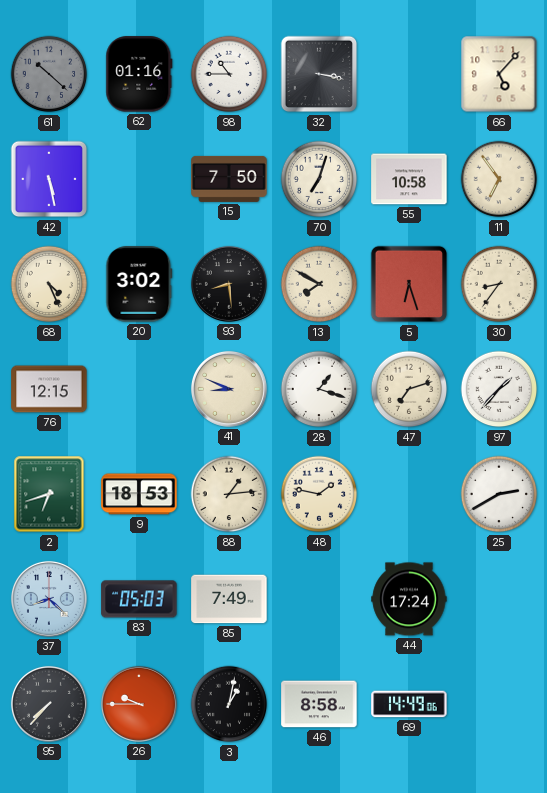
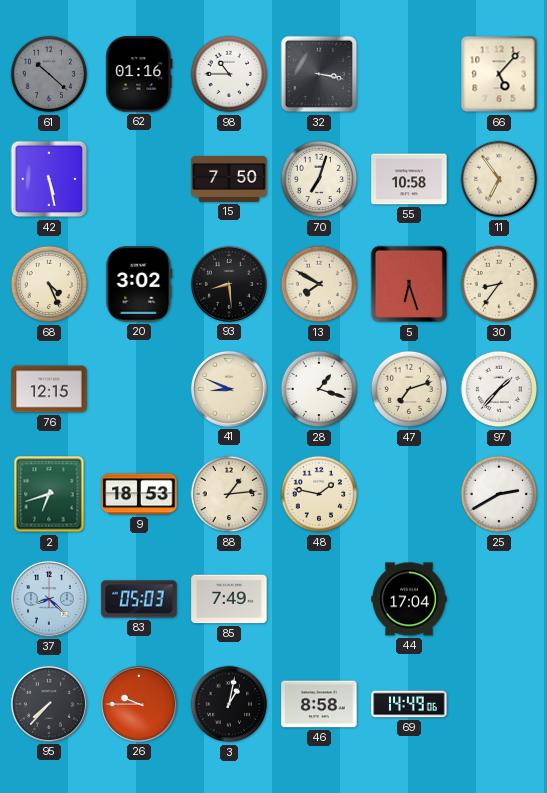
44: 17:24 -> 17:04 (409, 599)
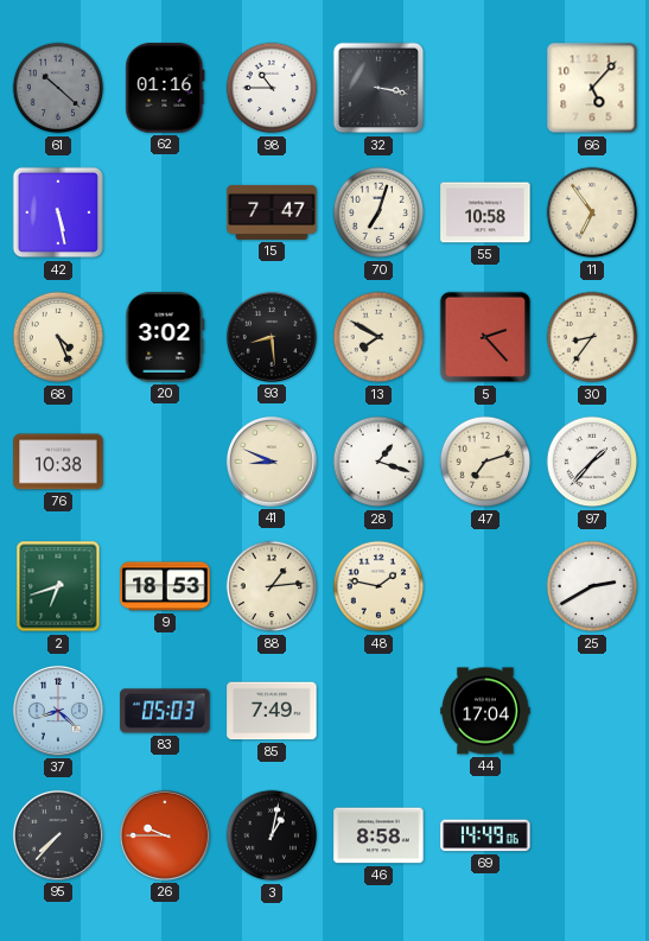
15: 7:50 -> 7:47 (272, 212)
5: 6:27 -> 2:23 (485, 337)
76: 12:15 -> 10:38 (58, 462)
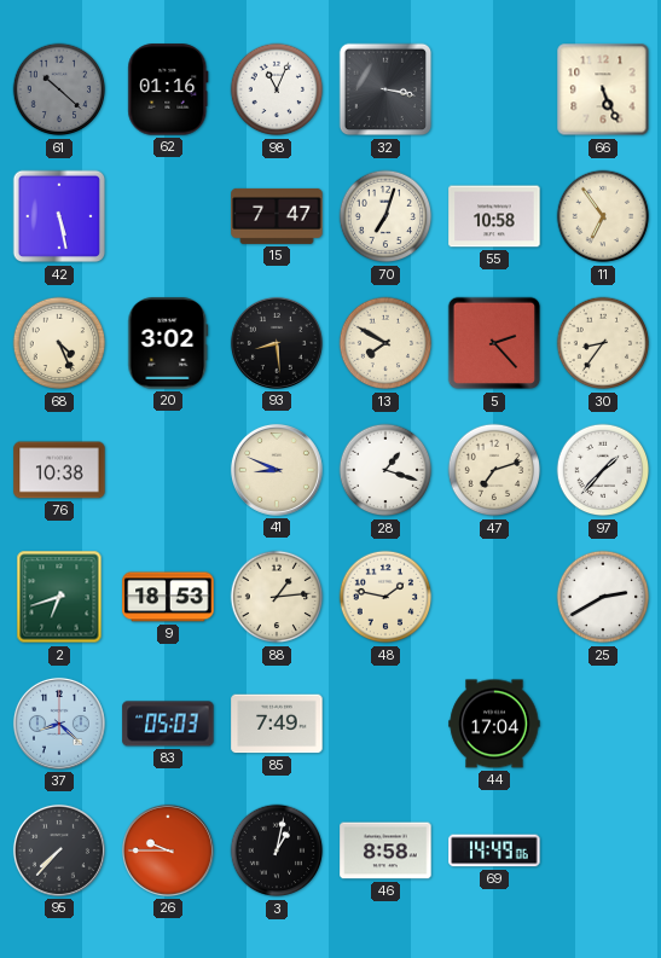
98: 10:45 -> 11:04 (277, 89)
66: 5:07 -> 5:26 (603, 89)
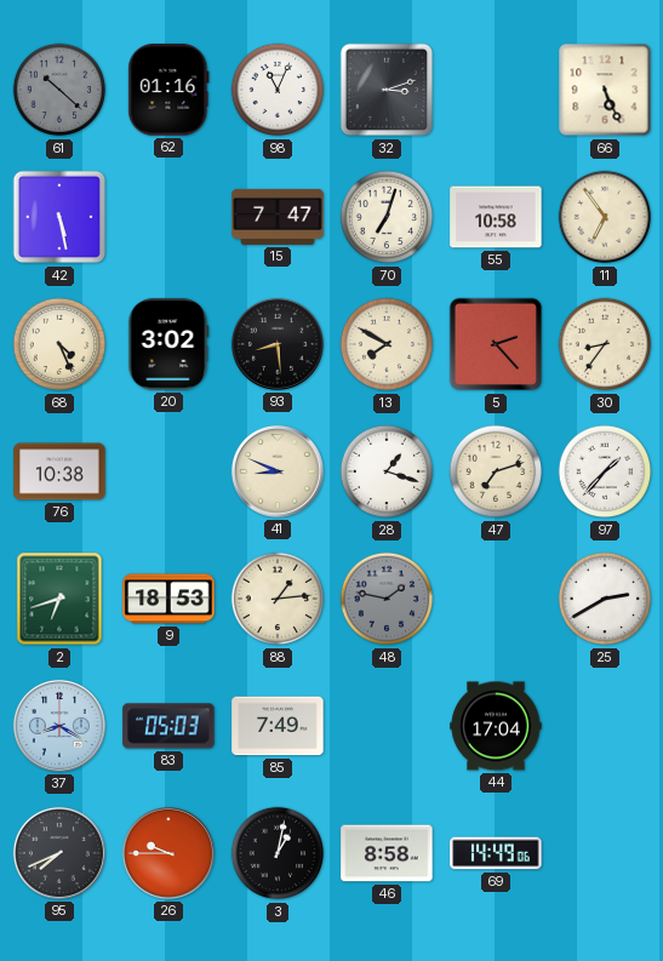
32: 3:17 -> 3:12 (387, 90)
48 dial: cream -> grey (387, 599)
37: 8:22 -> 8:20 (59, 726)
95: 7:37 -> 7:41 (59, 853)
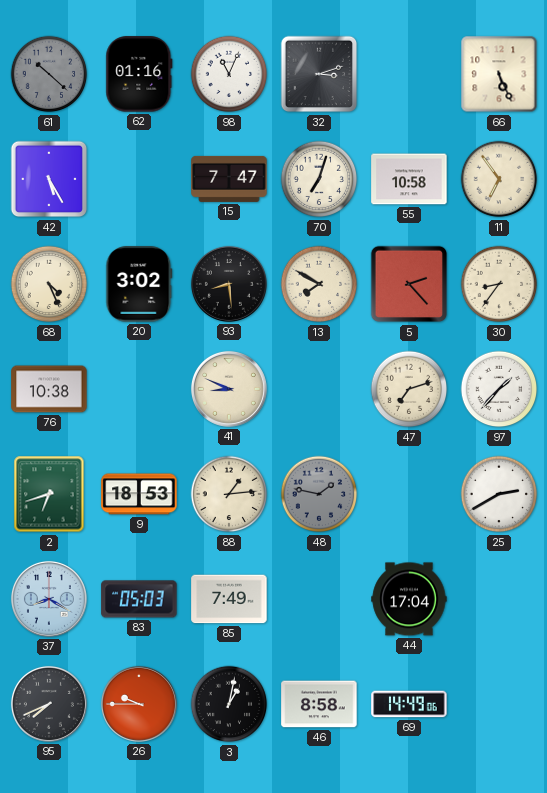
42: 5:28 -> 5:25 (49, 179)
28: 1:18 -> none (387, 471)
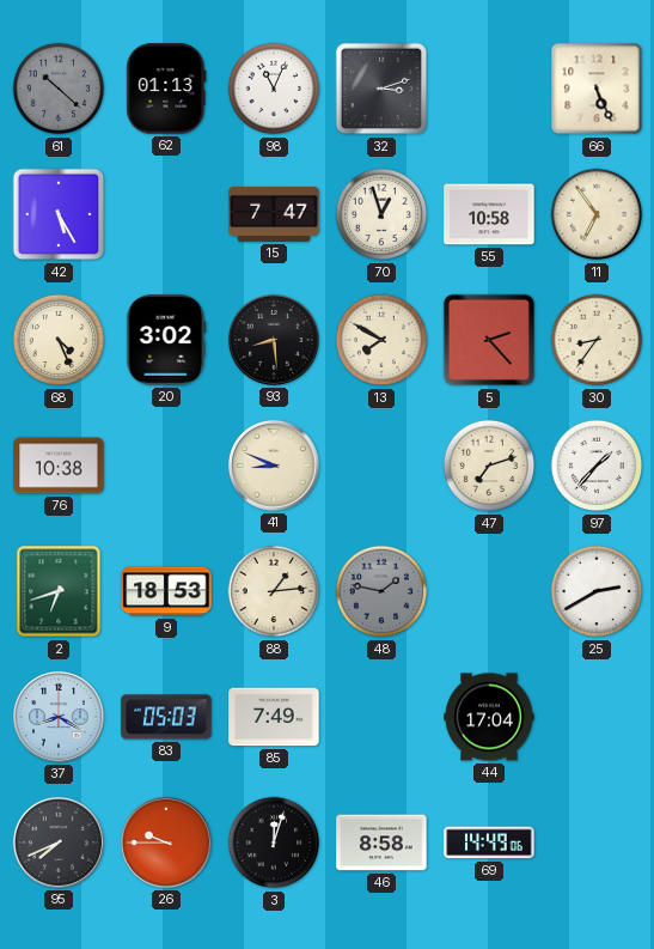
62: 01:16 -> 01:13 (166, 89)
70: 7:03 -> 12:57 (381, 214)
3: 1:02 -> 12:03 (274, 842)
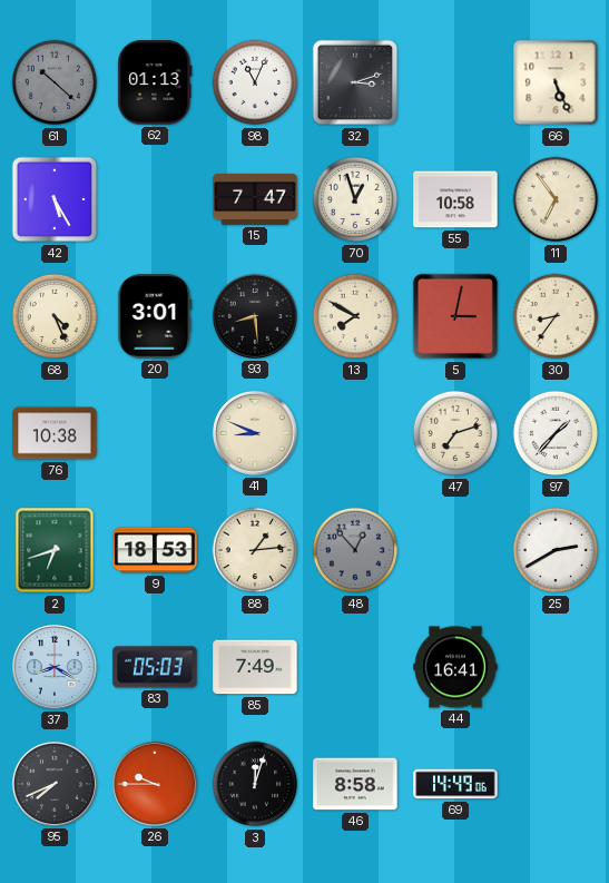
20: 3:02 -> 3:01 (155, 316)
5: 2:23 -> 3:02 (455, 316)
48: 1:47 -> 12:53 (355, 550)
44: 17:04 -> 16:41 (455, 667)
